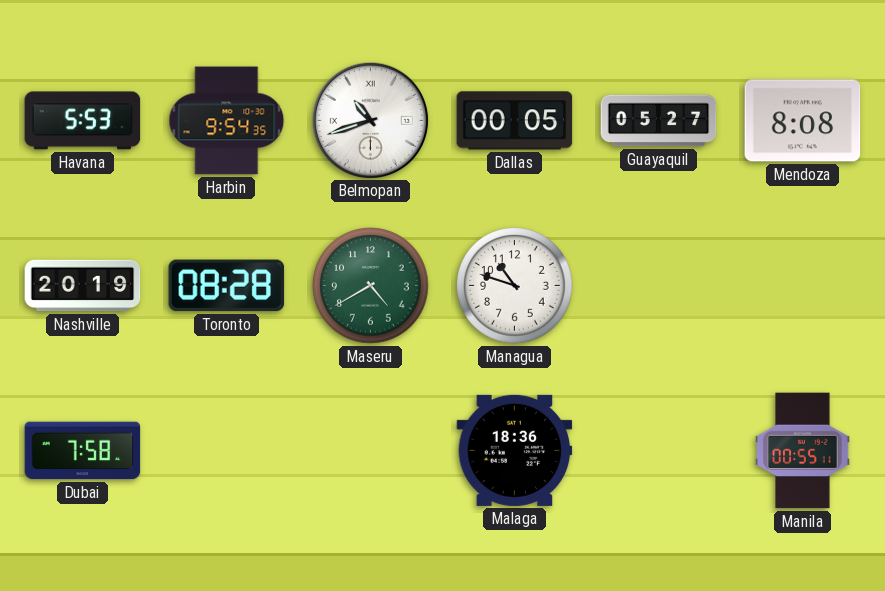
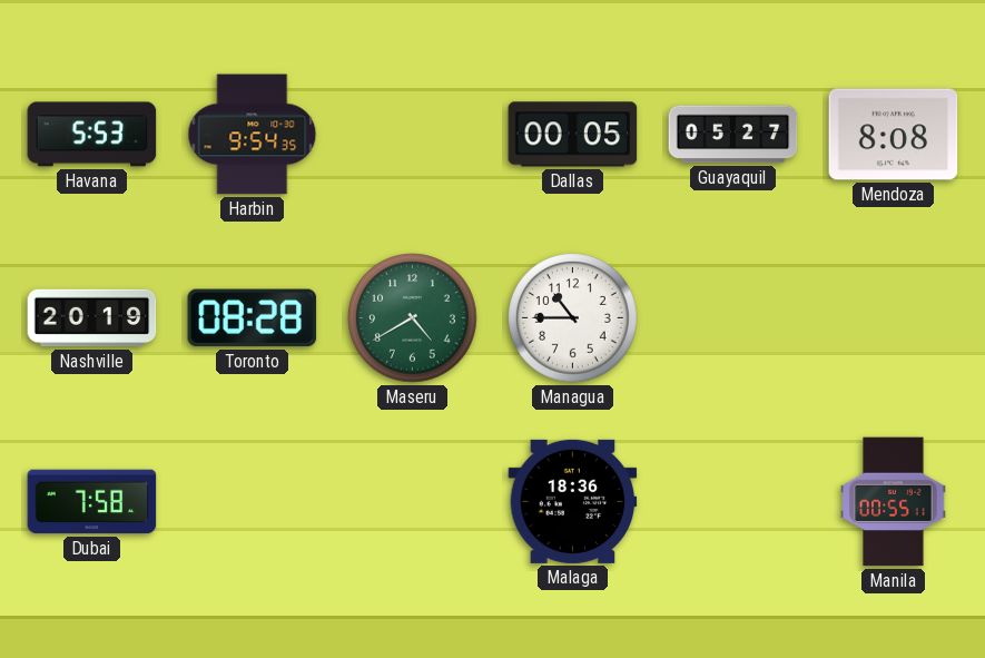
Belmopan: 10:42 -> none (370, 120)
Managua: 10:48 -> 10:45 (573, 318)
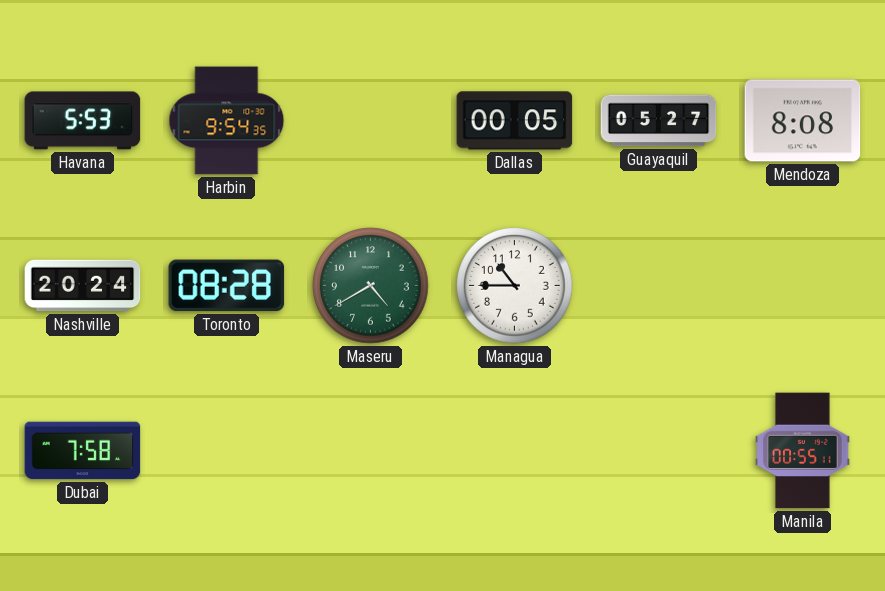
Nashville: 20:19 -> 20:24 (83, 286)
Malaga: 18:36 -> none (573, 501)
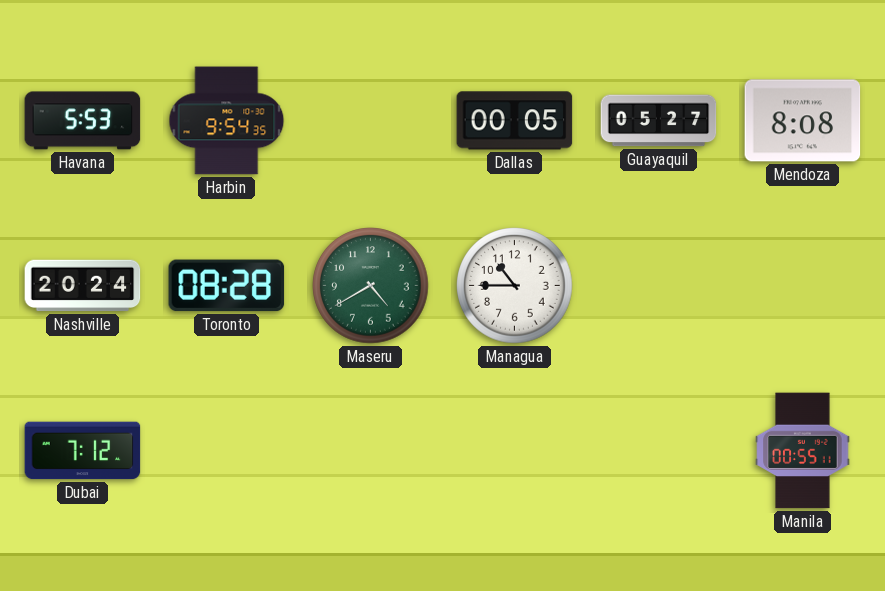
Dubai: 7:58 -> 7:12 (83, 451)
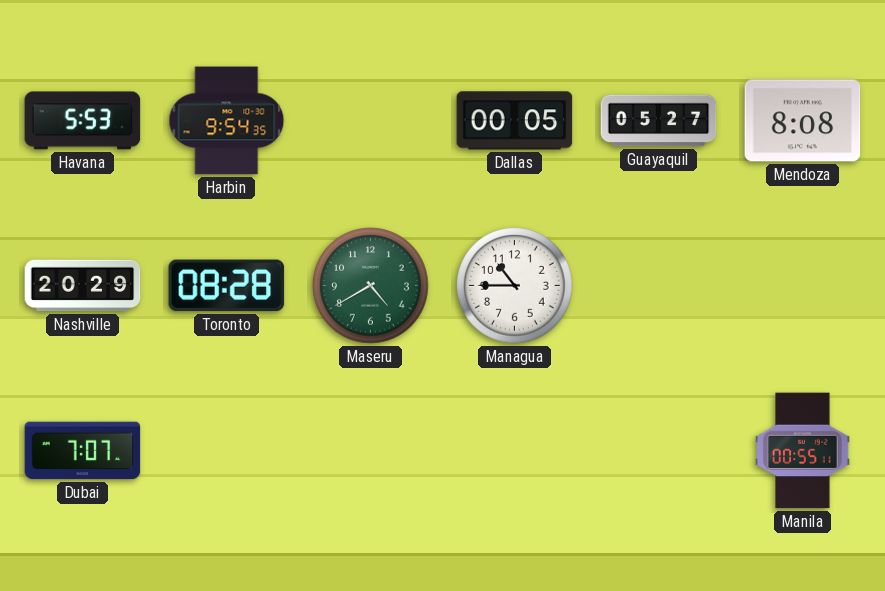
Nashville: 20:24 -> 20:29 (83, 286)
Dubai: 7:12 -> 7:07 (83, 451)
